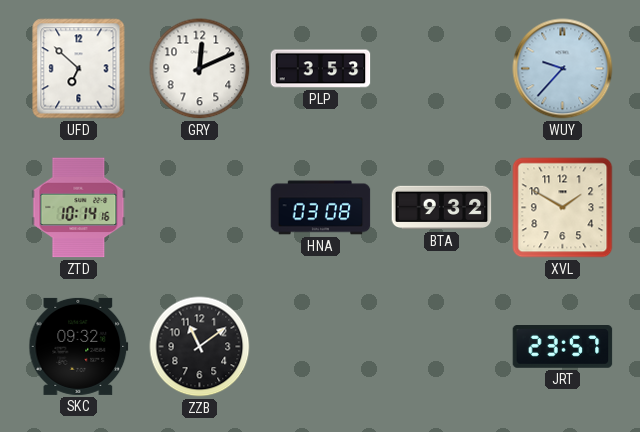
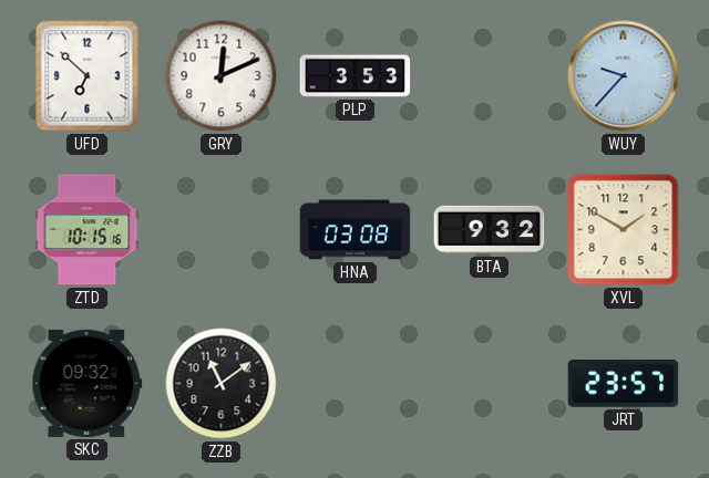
ZTD: 10:14 -> 10:15 (88, 230)
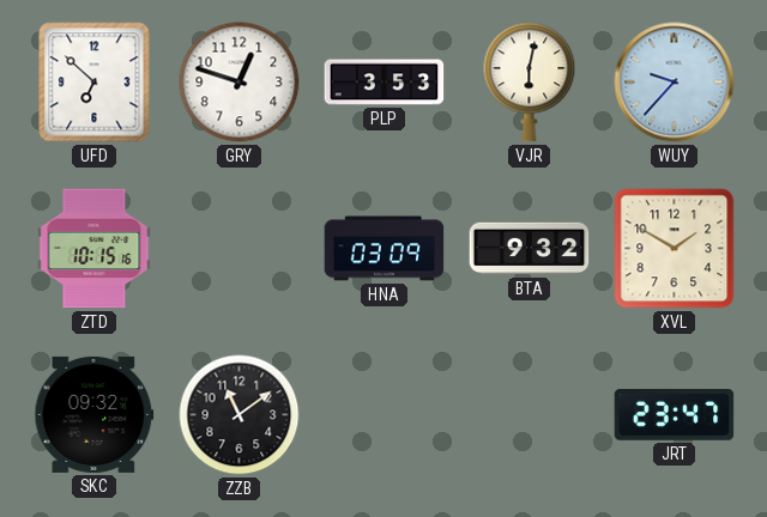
GRY: 12:11 -> 12:48 (240, 83)
VJR: none -> 6:02 (530, 83)
HNA: 03:08 -> 03:09 (385, 249)
JRT: 23:57 -> 23:47 (675, 415)
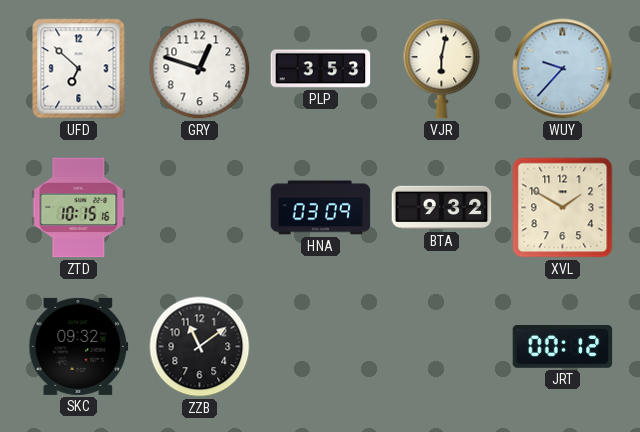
JRT: 23:47 -> 00:12 (563, 347)
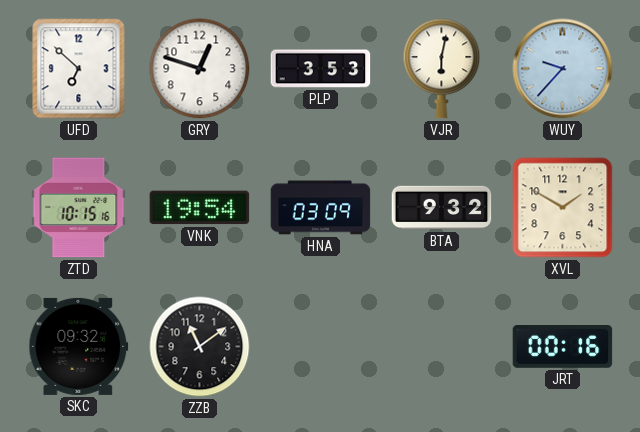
VNK: none -> 19:54 (200, 208)
JRT: 00:12 -> 00:16 (563, 347)
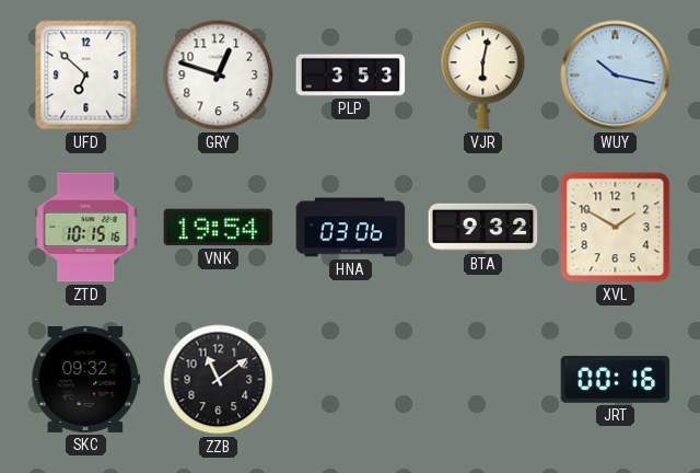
WUY: 9:37 -> 10:17 (616, 76)
HNA: 03:09 -> 03:06 (351, 228)
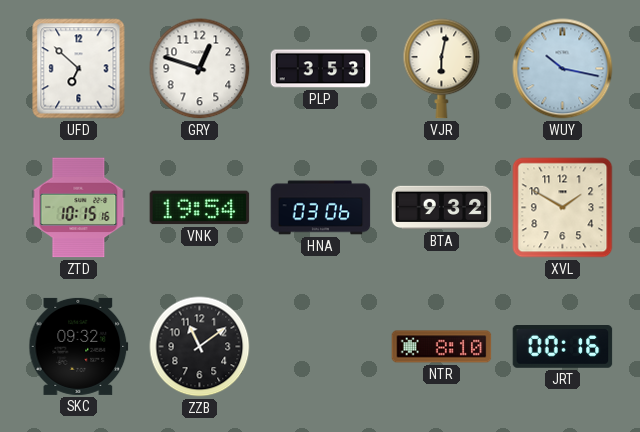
NTR: none -> 8:10 (442, 347)
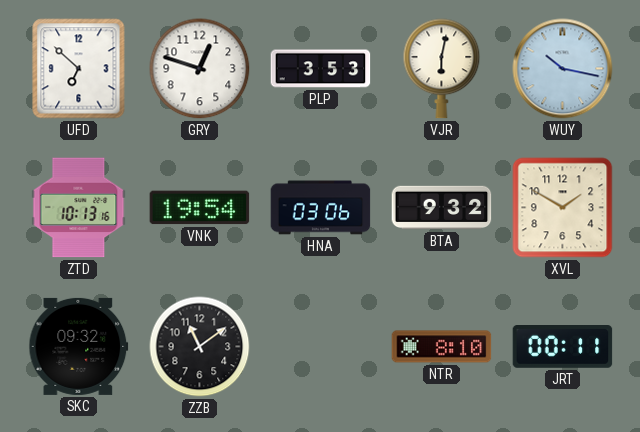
ZTD: 10:15 -> 10:13 (79, 208)
JRT: 00:16 -> 00:11 (563, 347)
